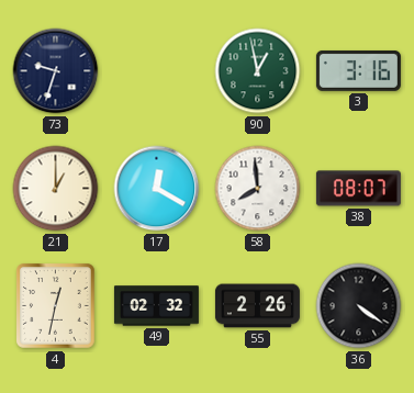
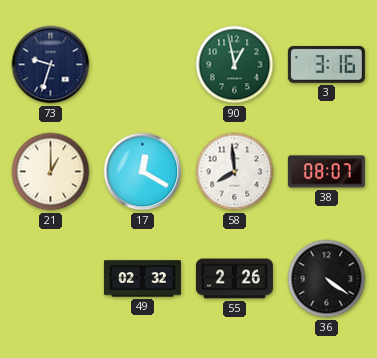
4: 12:32 -> none (56, 306)
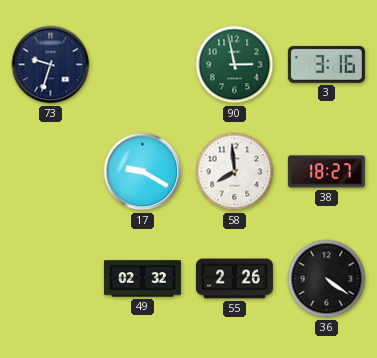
90: 12:58 -> 2:58 (235, 65)
21: 1:00 -> none (51, 172)
17: 12:20 -> 9:20 (143, 172)
38: 08:07 -> 18:27 (326, 172)
